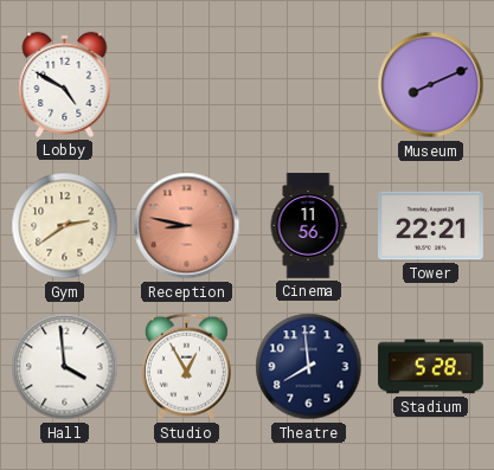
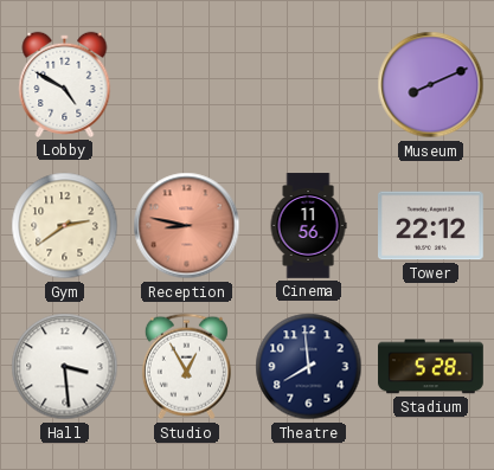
Tower: 22:21 -> 22:12 (431, 226)
Hall: 3:59 -> 3:29 (65, 367)
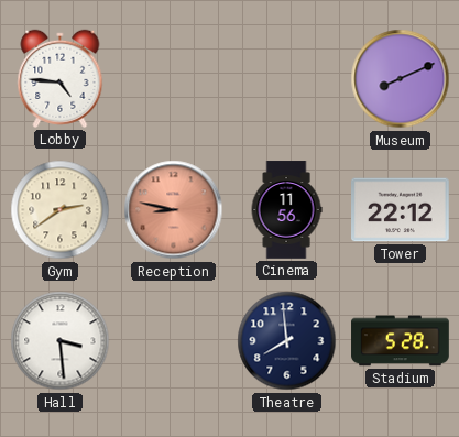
Lobby: 4:50 -> 4:46 (61, 78)
Studio: 12:55 -> none (186, 367)
